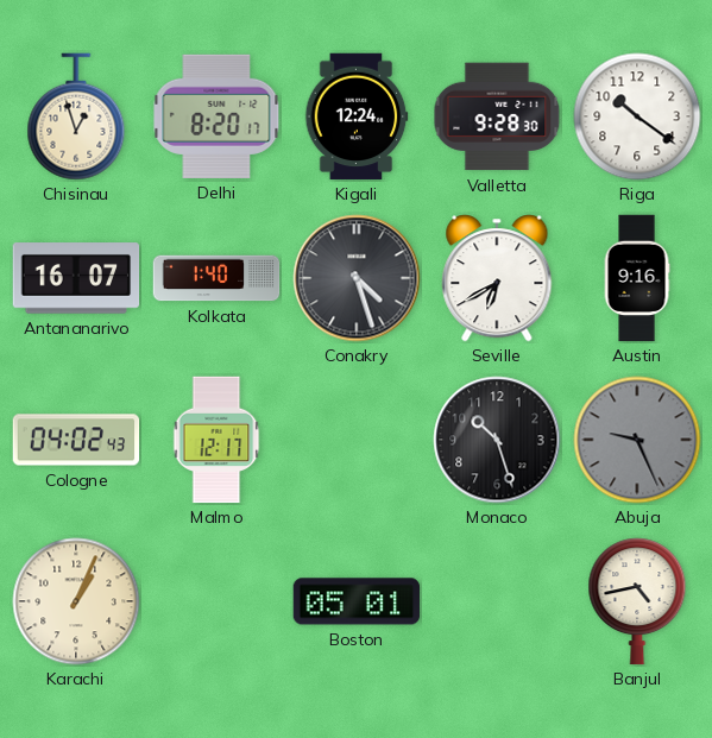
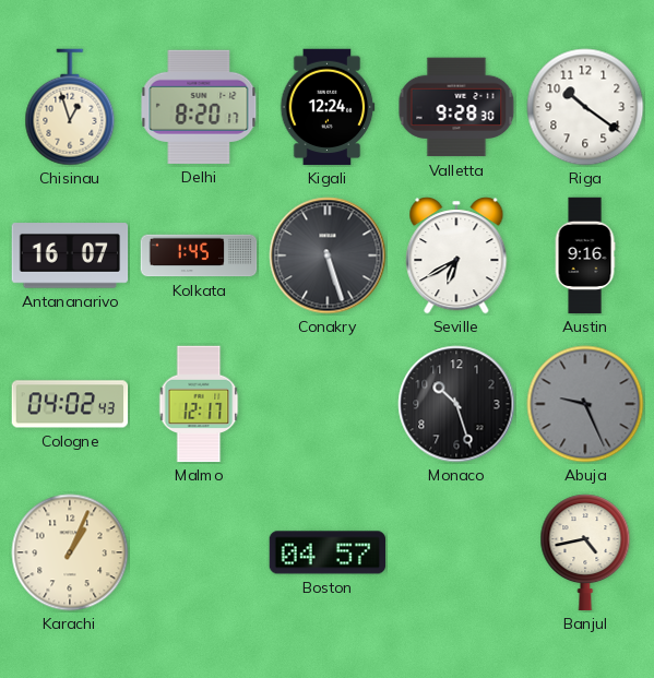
Kolkata: 1:40 -> 1:45 (199, 255)
Conakry: 4:27 -> 5:27 (328, 255)
Boston: 05:01 -> 04:57 (328, 552)
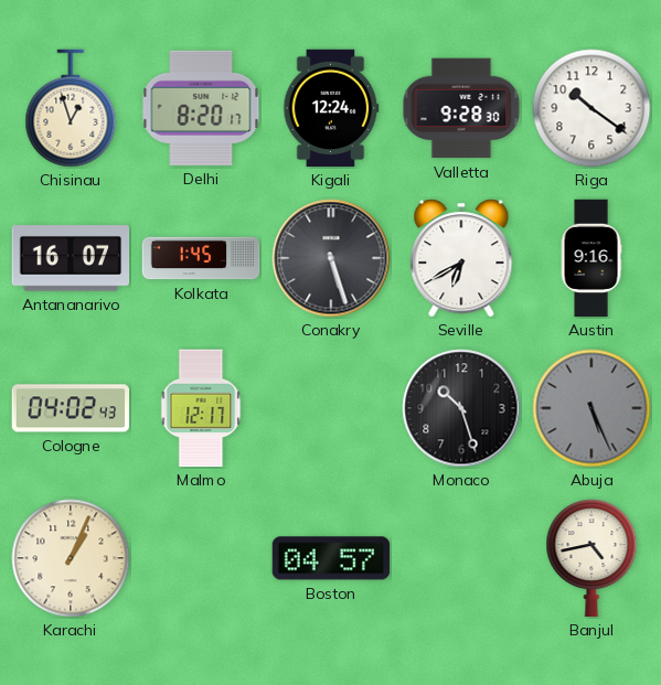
Abuja: 9:26 -> 5:26 (591, 408)
